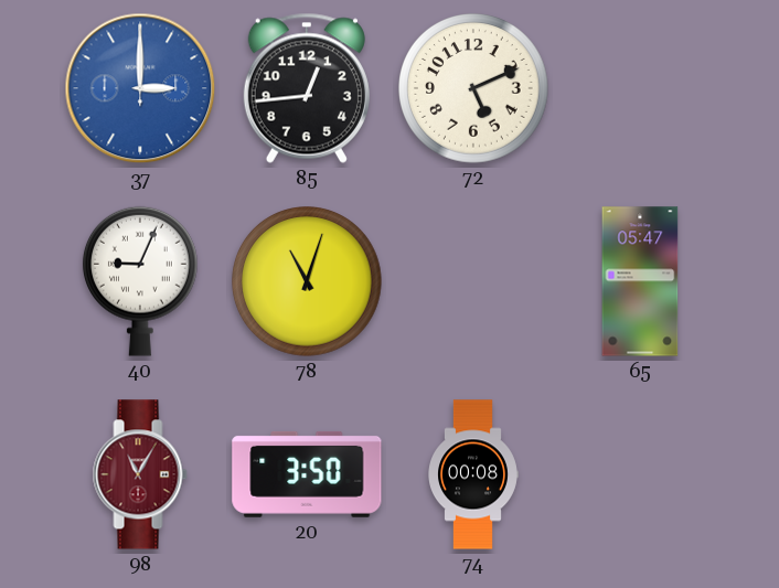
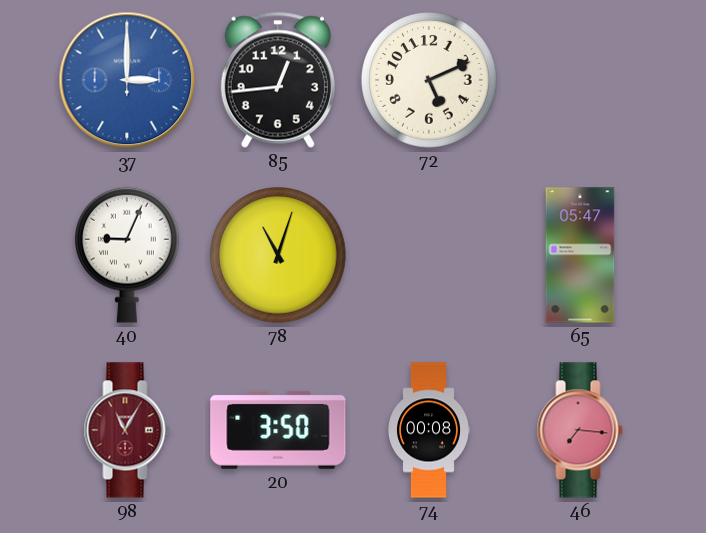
46: none -> 7:16 (580, 430)
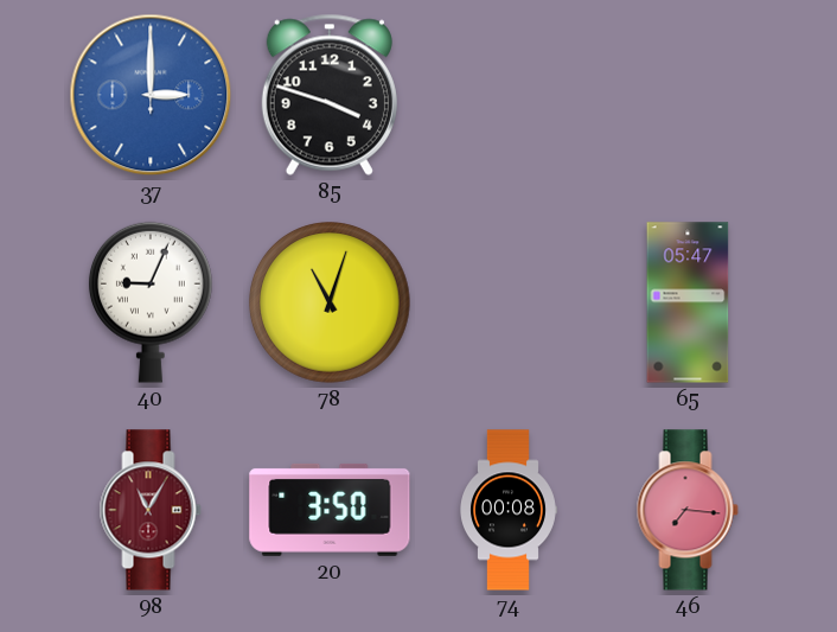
85: 12:44 -> 3:48 (330, 95)
72: 5:11 -> none (430, 81)
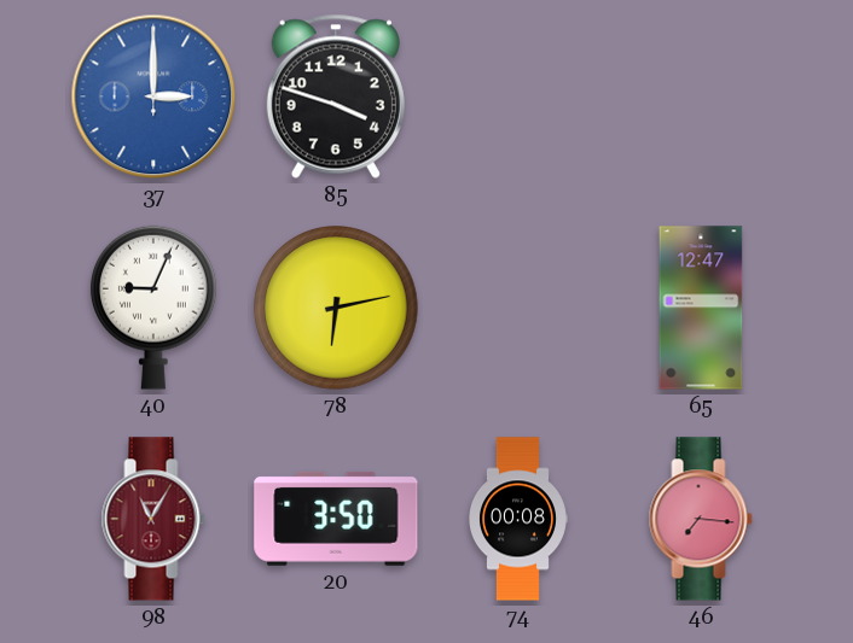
78: 11:03 -> 6:13 (337, 309)
65: 05:47 -> 12:47 (701, 308)
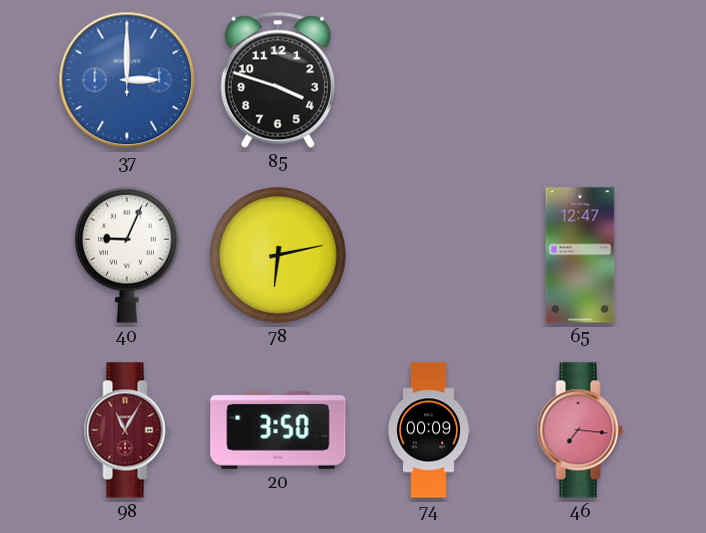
74: 00:08 -> 00:09 (429, 430)
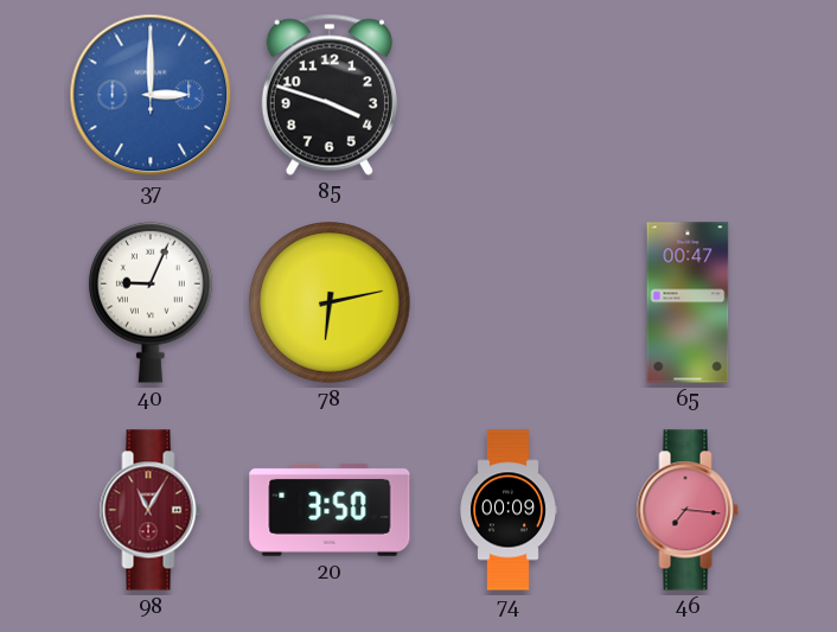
65: 12:47 -> 00:47 (688, 302)
